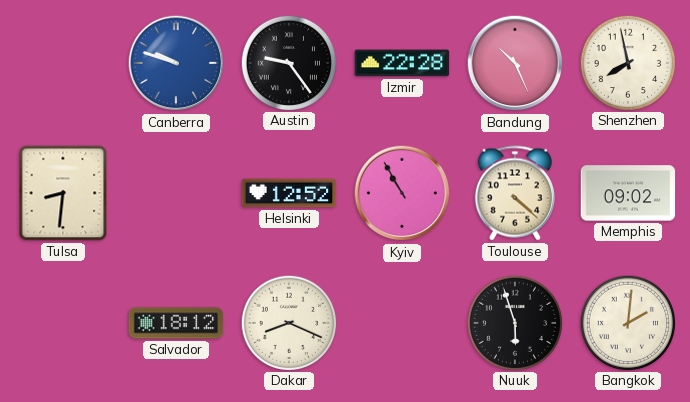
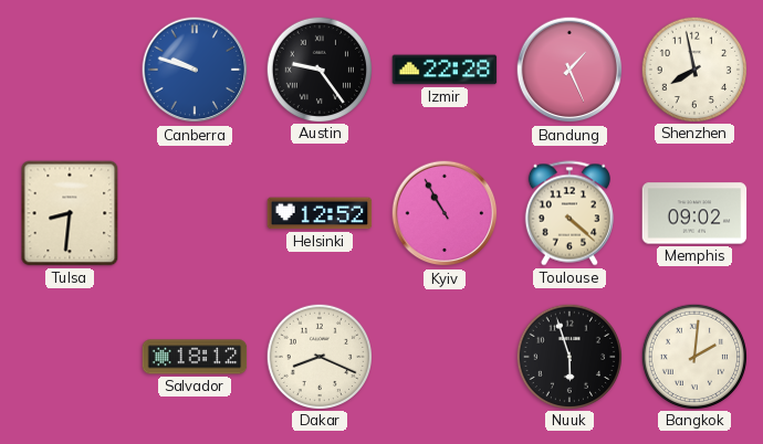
Bandung: 10:26 -> 1:26 (569, 70)
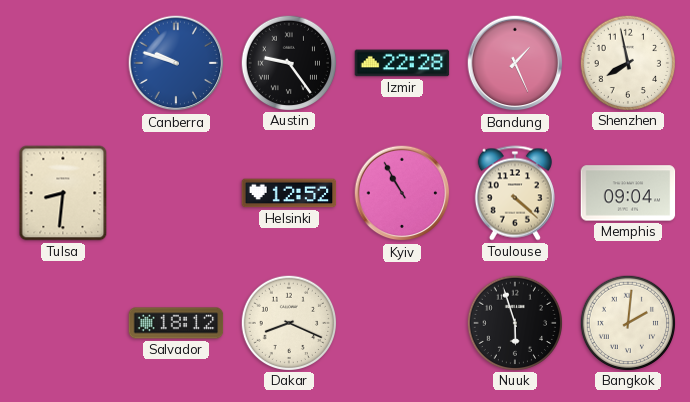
Memphis: 09:02 -> 09:04 (628, 193)
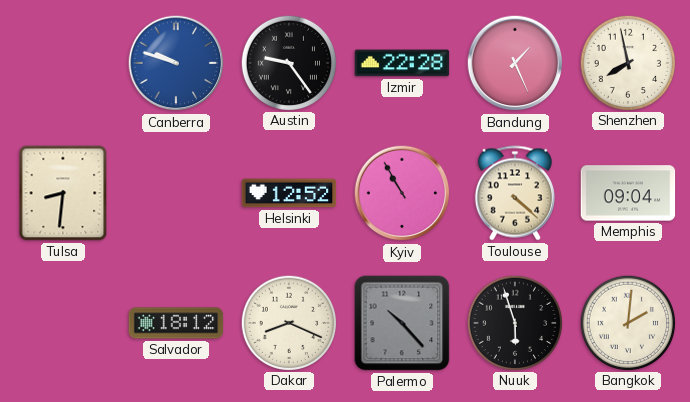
Palermo: none -> 10:23 (402, 323)
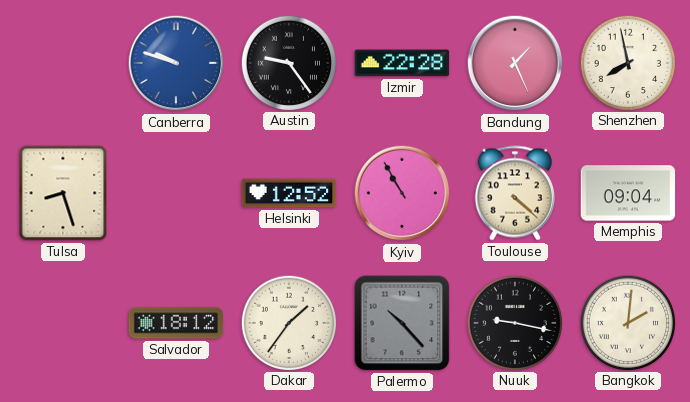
Tulsa: 8:31 -> 8:27 (63, 193)
Dakar: 8:19 -> 1:36 (288, 322)
Nuuk: 5:57 -> 9:17 (514, 322)
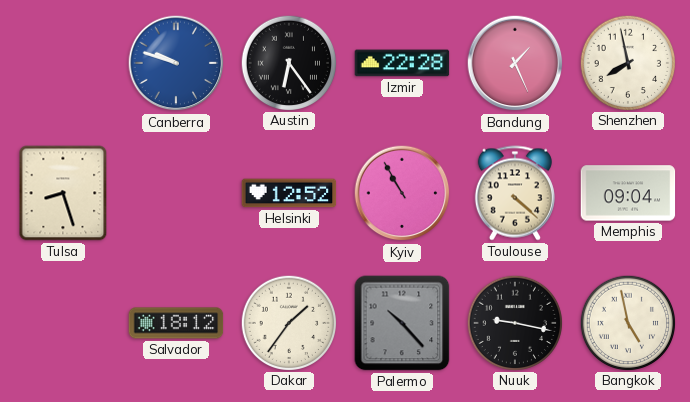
Austin: 9:24 -> 6:24 (288, 62)
Bangkok: 2:01 -> 4:58 (627, 322)
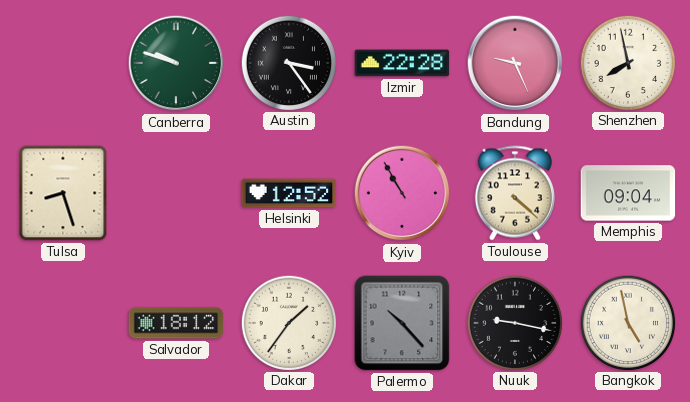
Canberra dial: blue -> green (176, 63)
Austin: 6:24 -> 3:24 (288, 62)
Bandung: 1:26 -> 9:26 (515, 63)
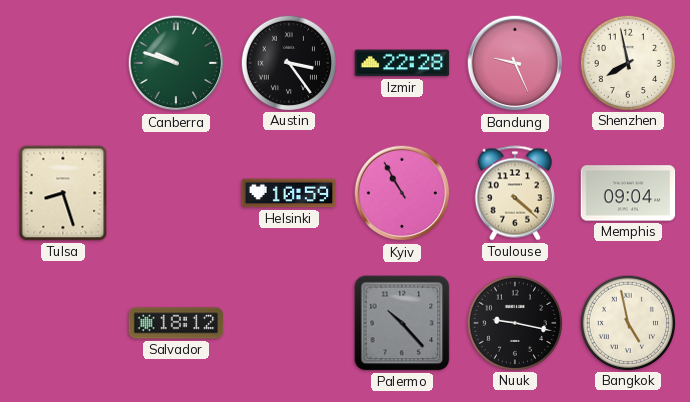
Helsinki: 12:52 -> 10:59 (289, 193)
Dakar: 1:36 -> none (288, 322)
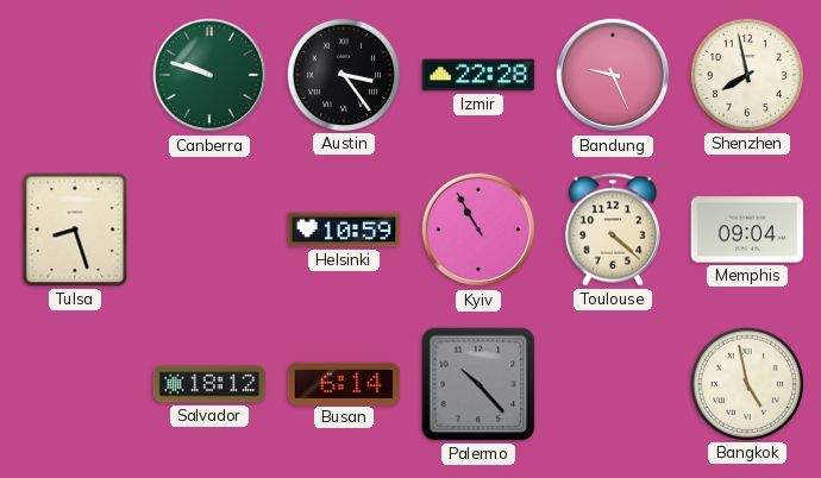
Busan: none -> 6:14 (344, 383)
Nuuk: 9:17 -> none (514, 322)
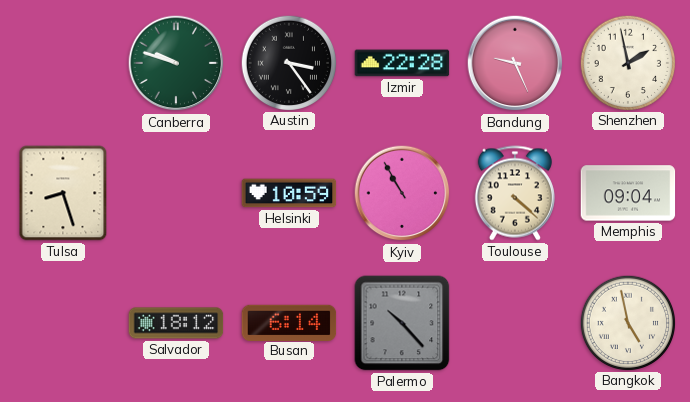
Shenzhen: 7:58 -> 1:58 (627, 62)
